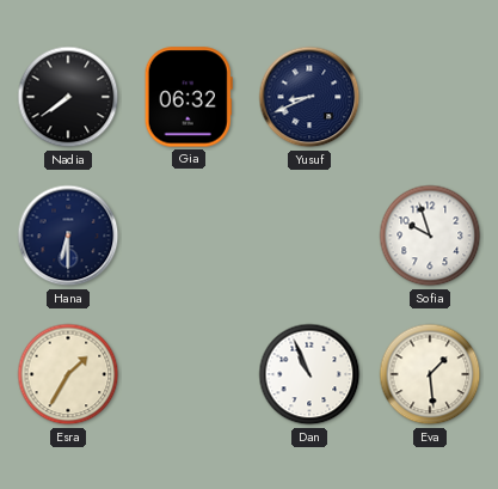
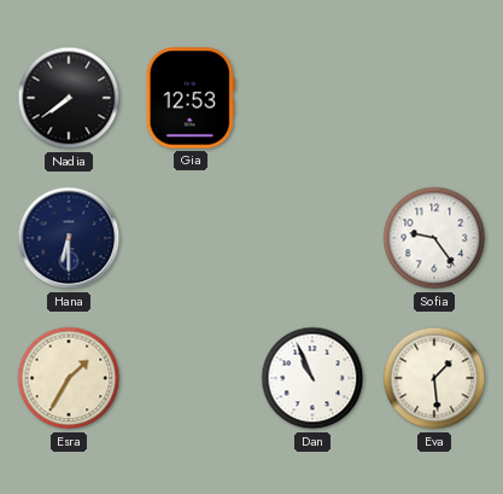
Gia: 06:32 -> 12:53 (191, 98)
Yusuf: 8:41 -> none (309, 97)
Sofia: 9:57 -> 9:24 (434, 238)
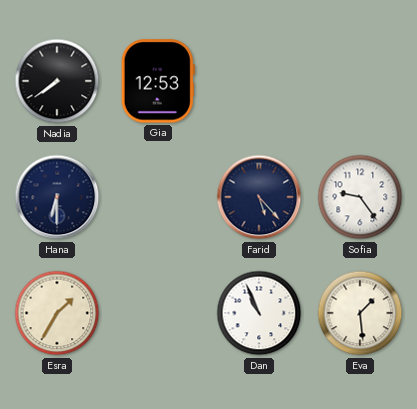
Farid: none -> 5:23 (259, 197)
